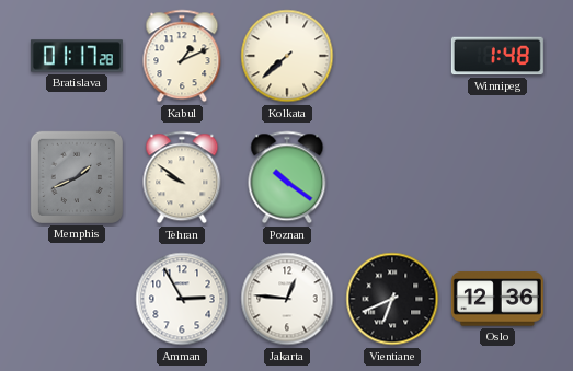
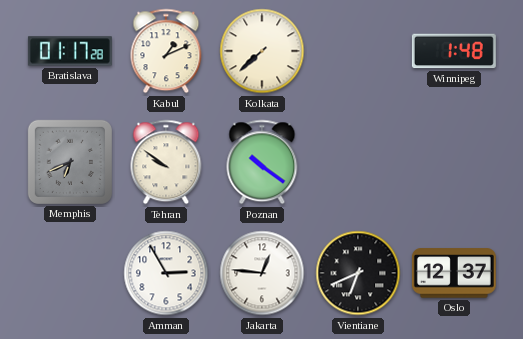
Memphis: 1:41 -> 6:41 (70, 162)
Oslo: 12:36 -> 12:37 (454, 273)
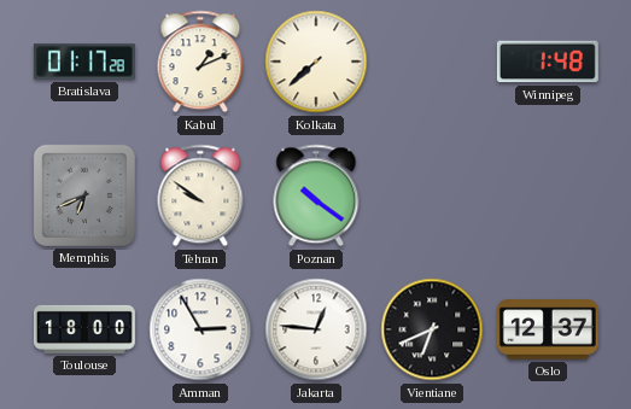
Toulouse: none -> 18:00 (84, 329)
